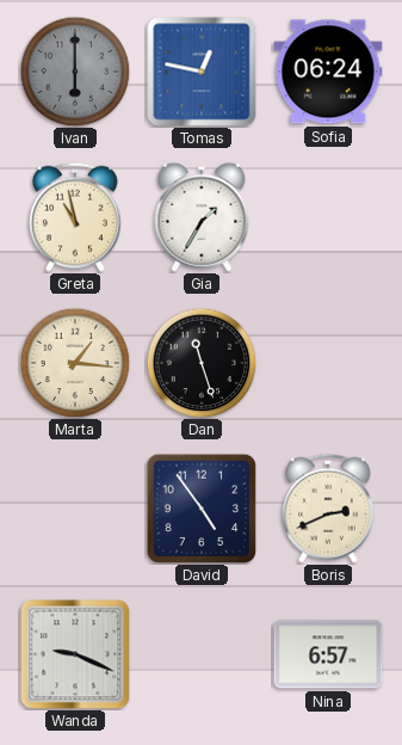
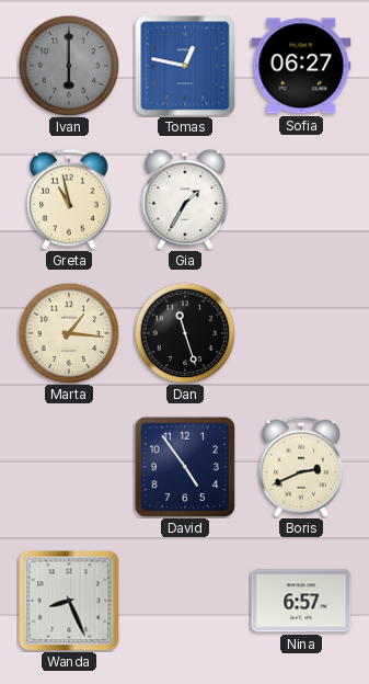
Sofia: 06:24 -> 06:27 (301, 66)
Wanda: 9:19 -> 8:26 (69, 601)
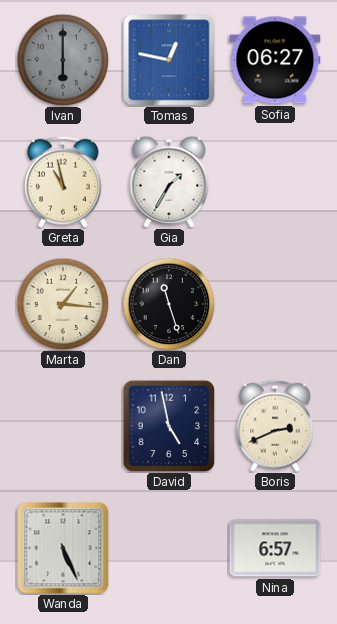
David: 4:54 -> 4:58 (169, 426)
Wanda: 8:26 -> 5:26 (63, 548)
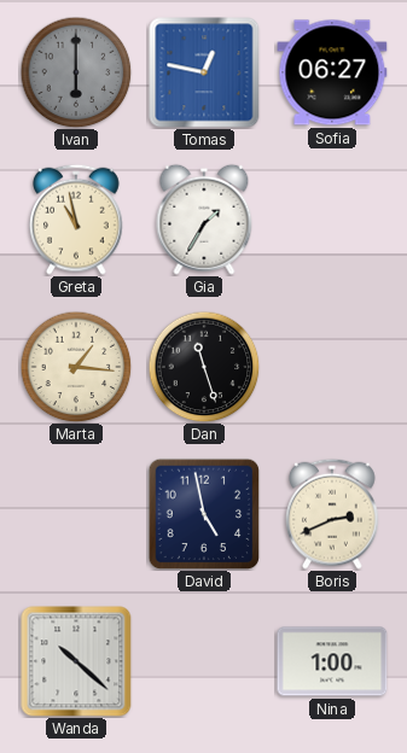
Wanda: 5:26 -> 10:22 (76, 661)
Nina: 6:57 -> 1:00 (332, 661)
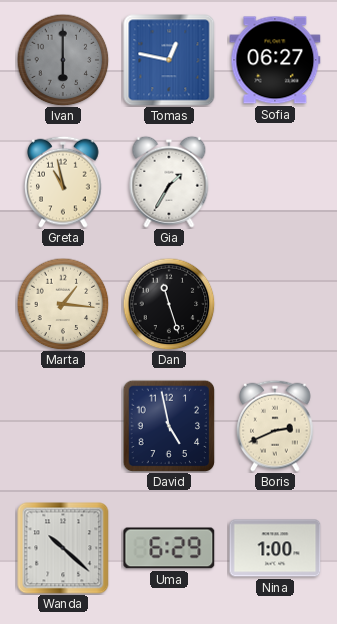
Uma: none -> 6:29 (169, 548)
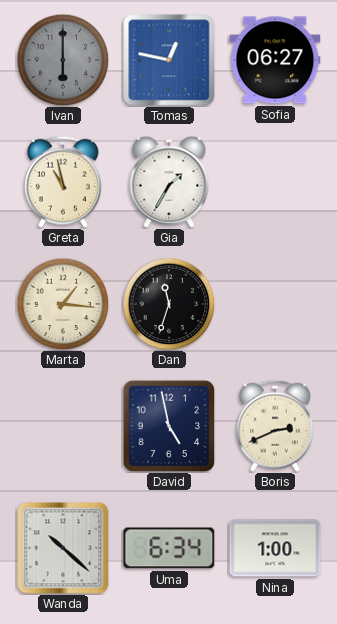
Dan: 11:27 -> 11:33 (169, 304)
Uma: 6:29 -> 6:34 (169, 548)
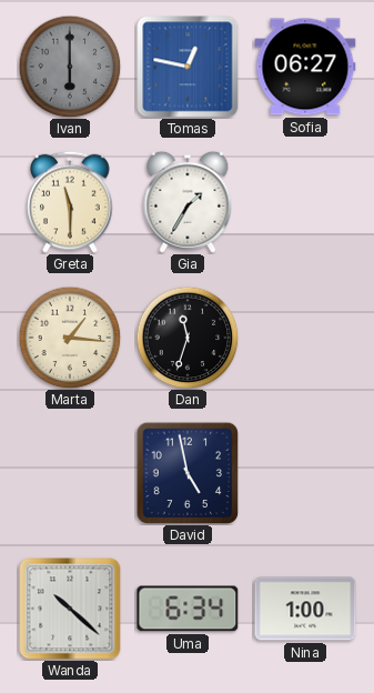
Greta: 10:58 -> 11:30 (71, 202)
Boris: 2:41 -> none (276, 426)
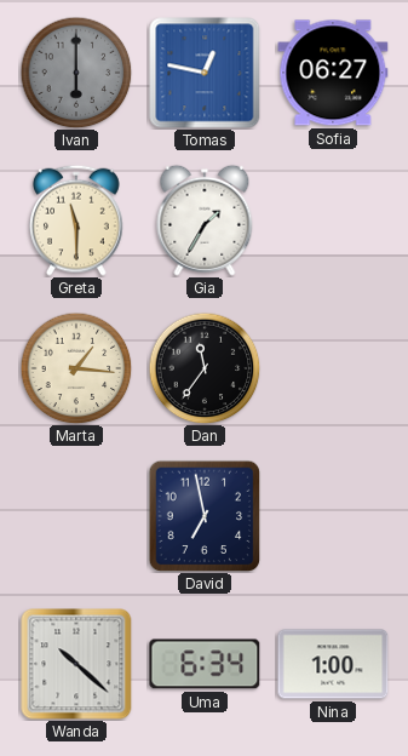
Dan: 11:33 -> 11:36 (205, 368)
David: 4:58 -> 6:58 (205, 516)
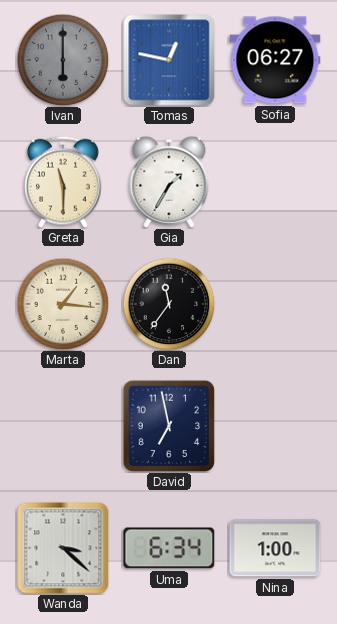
Wanda: 10:22 -> 3:22 (63, 548)
